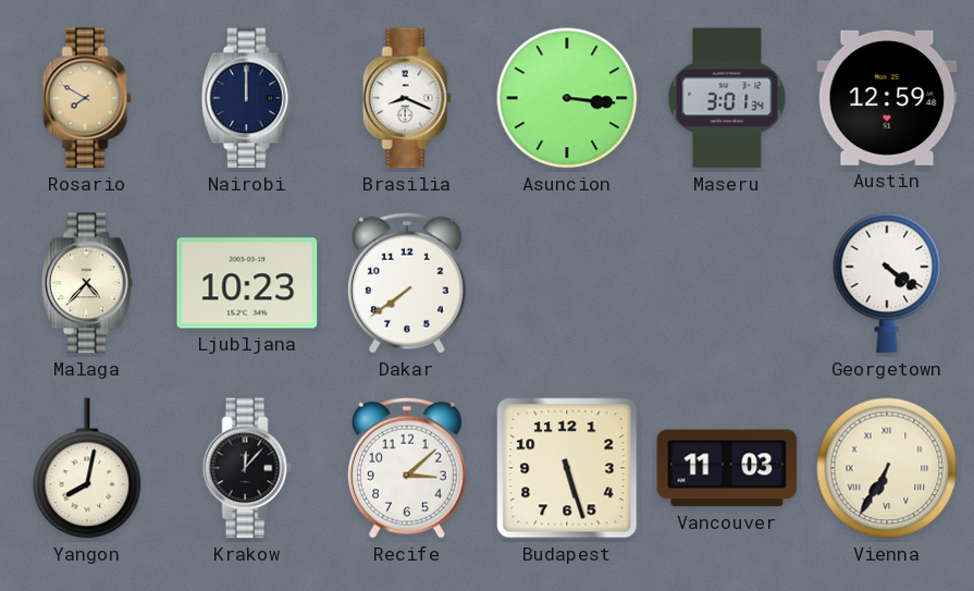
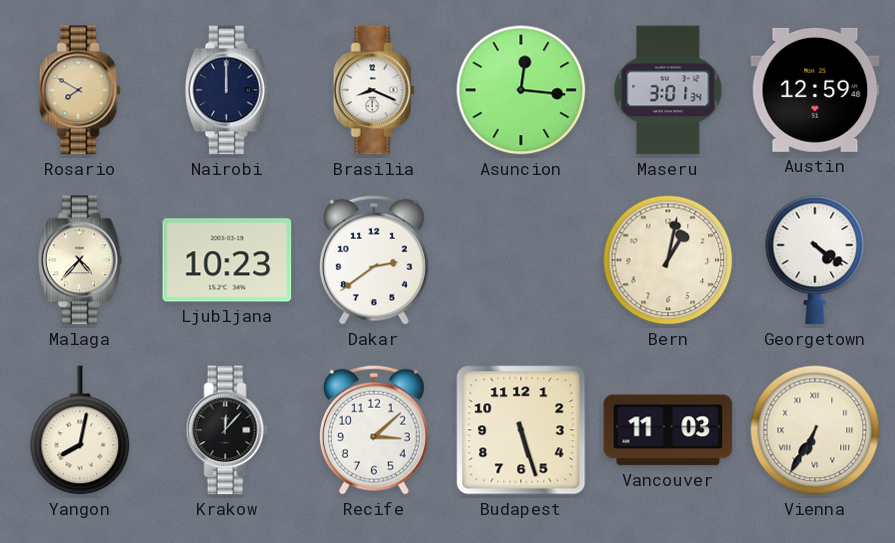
Asuncion: 3:16 -> 12:16 (521, 90)
Dakar: 7:39 -> 2:39 (374, 260)
Bern: none -> 1:02 (668, 260)
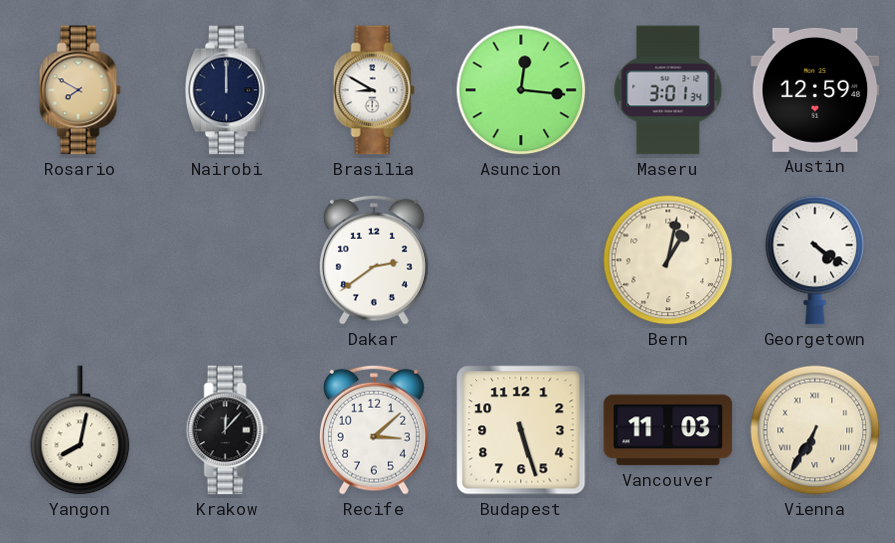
Brasilia: 8:19 -> 8:50 (374, 90)
Malaga: 4:37 -> none (80, 260)
Ljubljana: 10:23 -> none (227, 260)
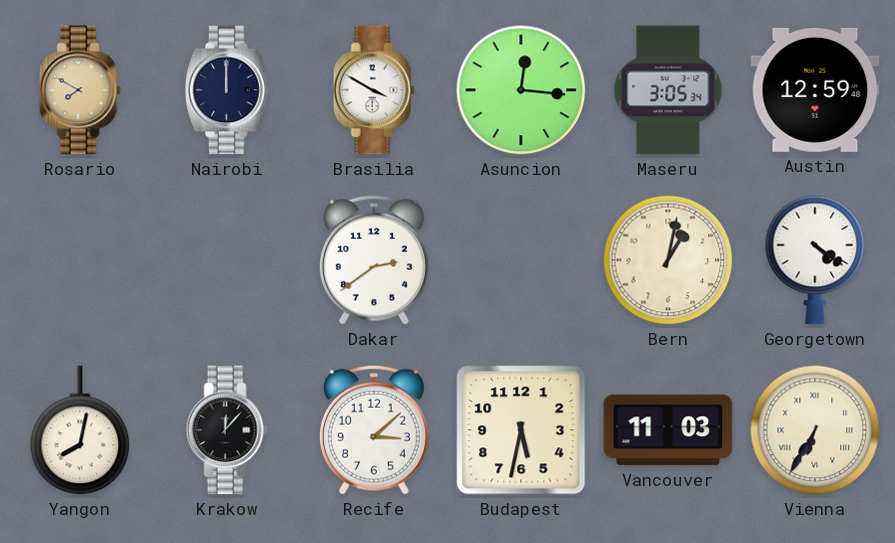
Brasilia: 8:50 -> 3:50 (374, 90)
Maseru: 3:01 -> 3:05 (668, 90)
Budapest: 5:27 -> 5:32 (521, 430)
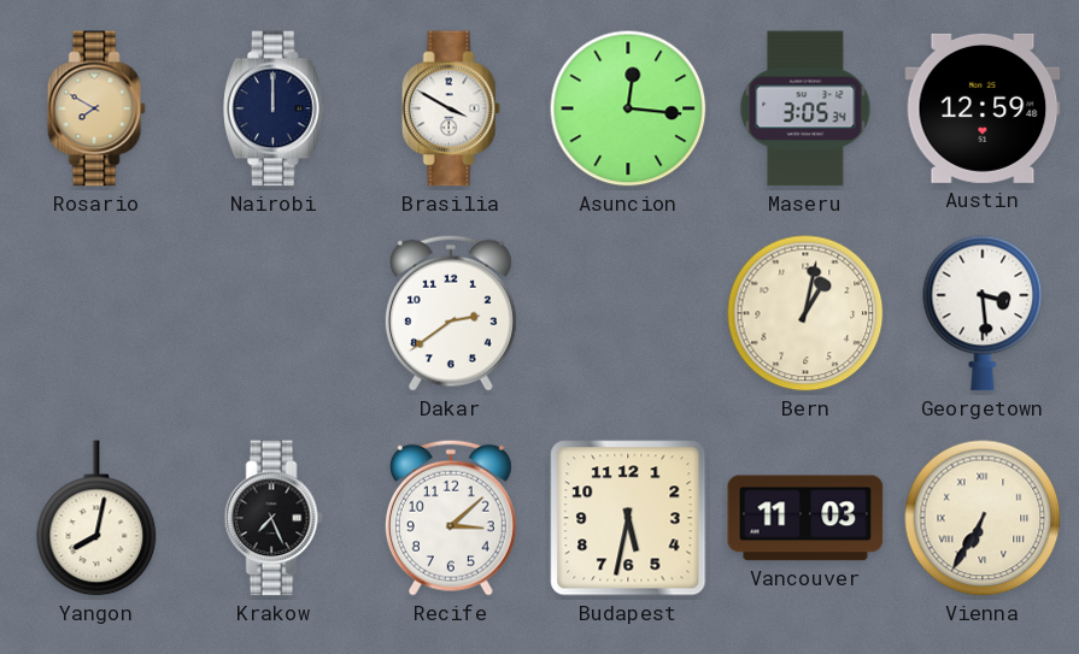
Georgetown: 4:21 -> 3:29 (983, 313)
Krakow: 12:07 -> 7:26 (274, 518)
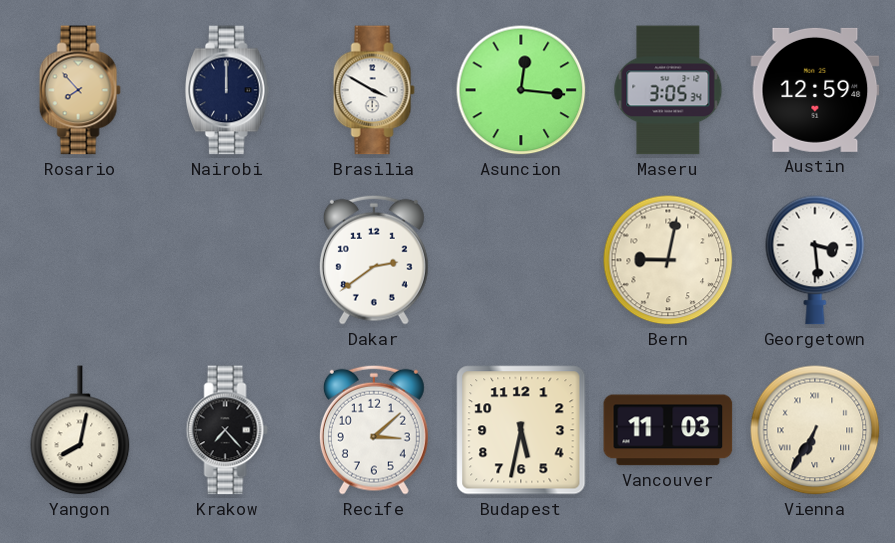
Rosario: 7:50 -> 7:53 (80, 90)
Bern: 1:02 -> 9:02 (668, 260)
Krakow: 7:26 -> 7:23 (227, 430)
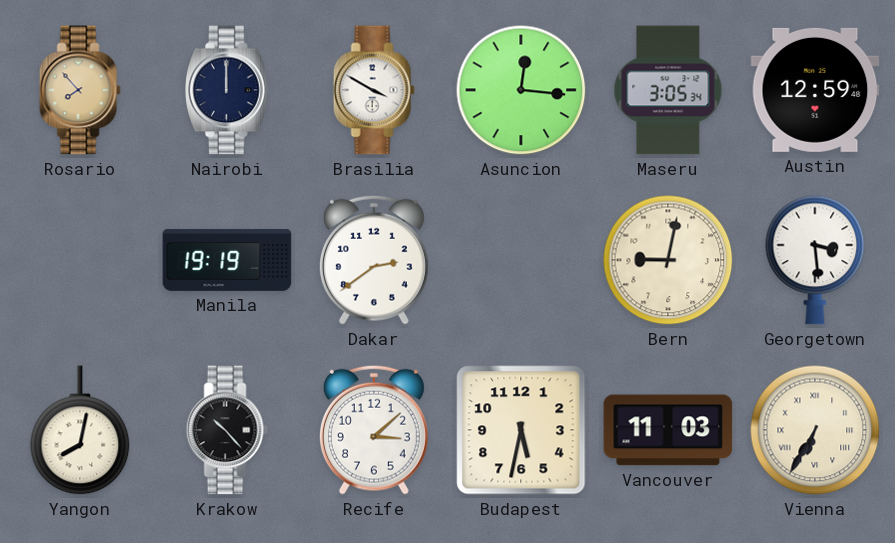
Manila: none -> 19:19 (227, 260)
Krakow: 7:23 -> 10:23 (227, 430)
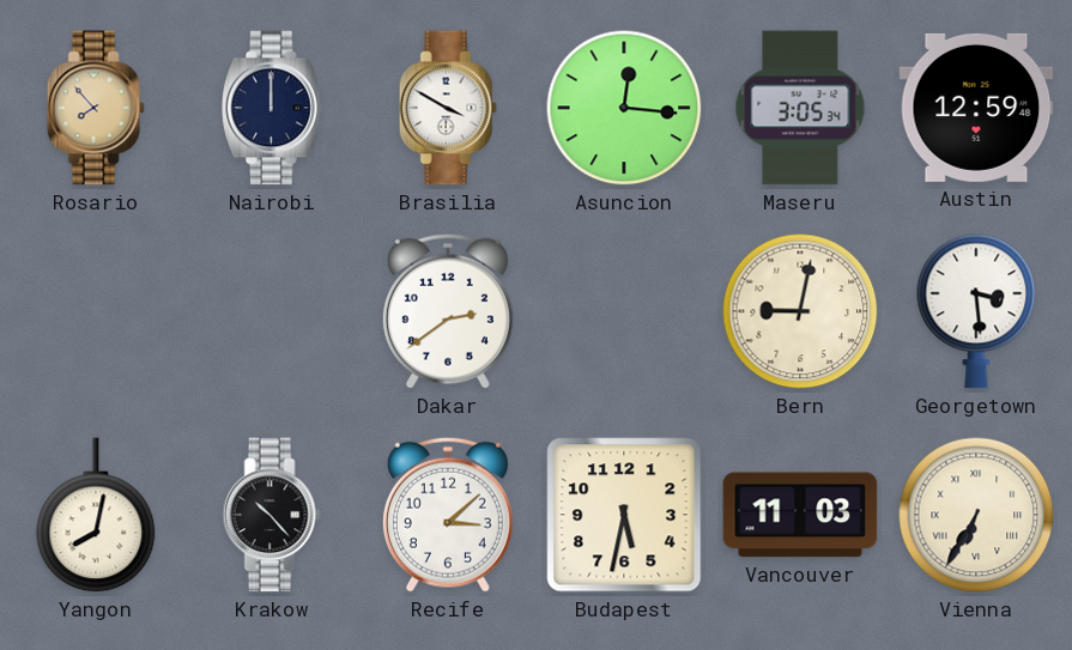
Manila: 19:19 -> none (227, 260)
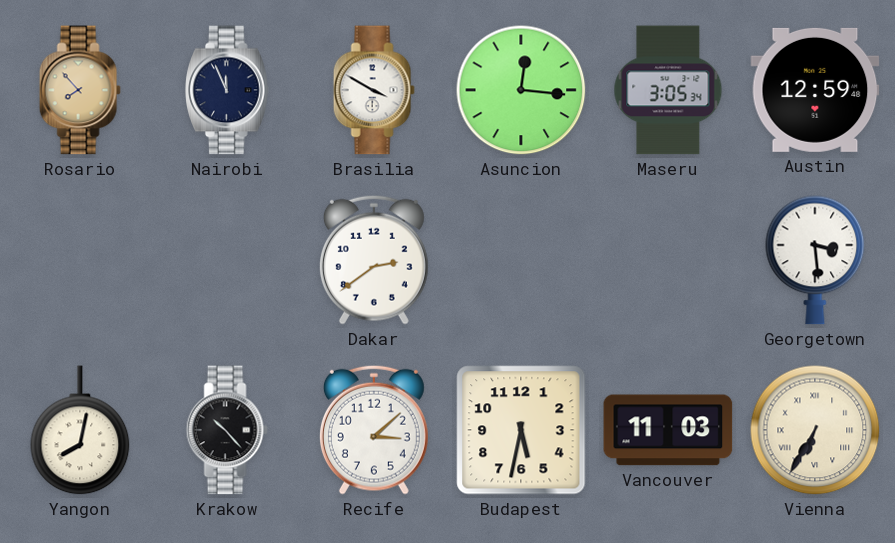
Nairobi: 12:00 -> 11:56 (227, 90)
Bern: 9:02 -> none (800, 311)
